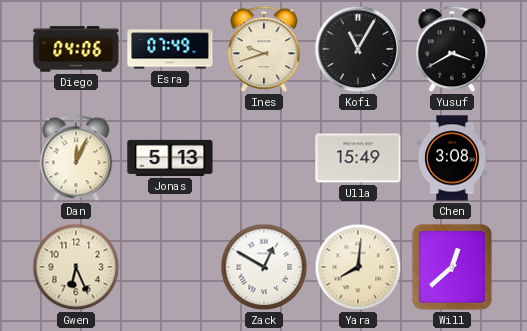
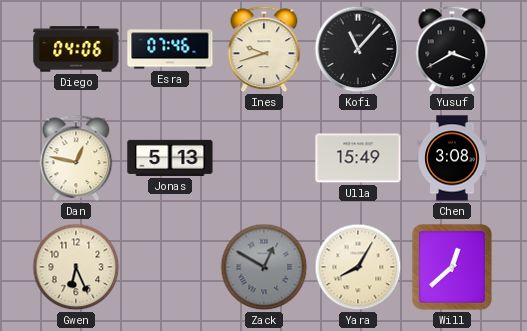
Esra: 07:49 -> 07:46 (170, 49)
Kofi: 11:05 -> 11:07 (358, 49)
Dan: 12:04 -> 12:47 (76, 158)
Zack dial: white -> grey (264, 267)
Yara: 8:01 -> 8:05 (358, 267)
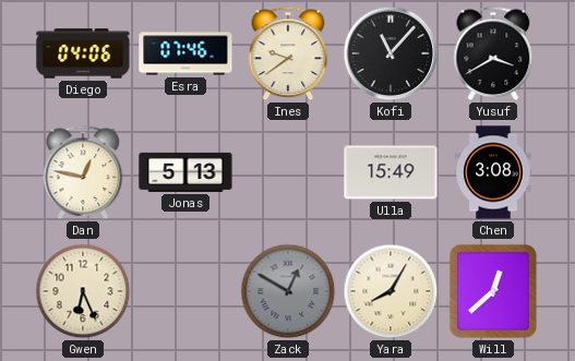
Ines: 9:42 -> 9:39 (288, 53)
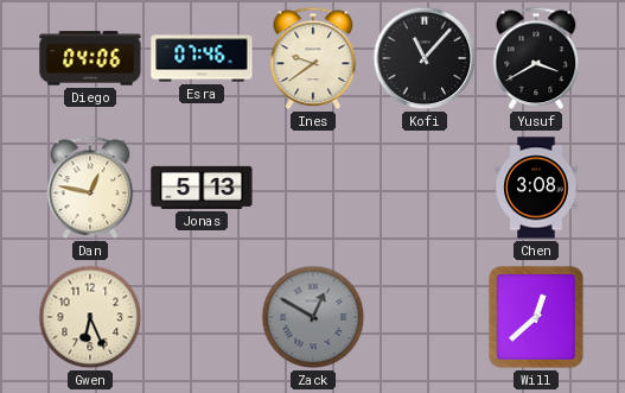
Ulla: 15:49 -> none (391, 172)
Yara: 8:05 -> none (391, 291)
